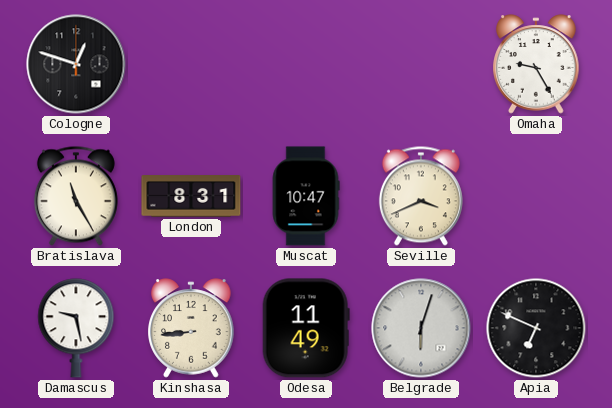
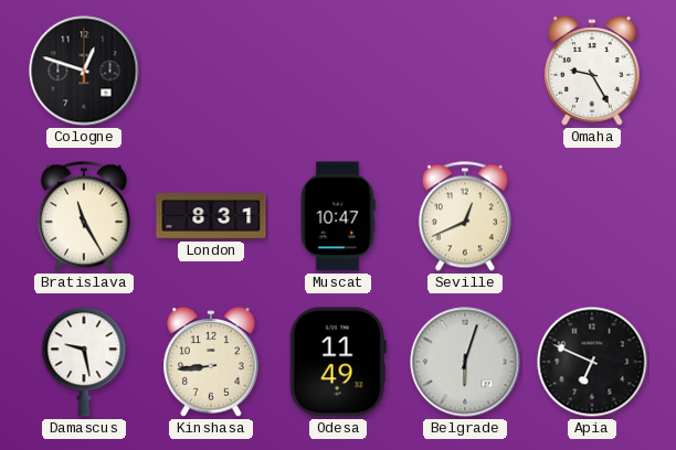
Seville: 3:41 -> 12:41 (465, 216)
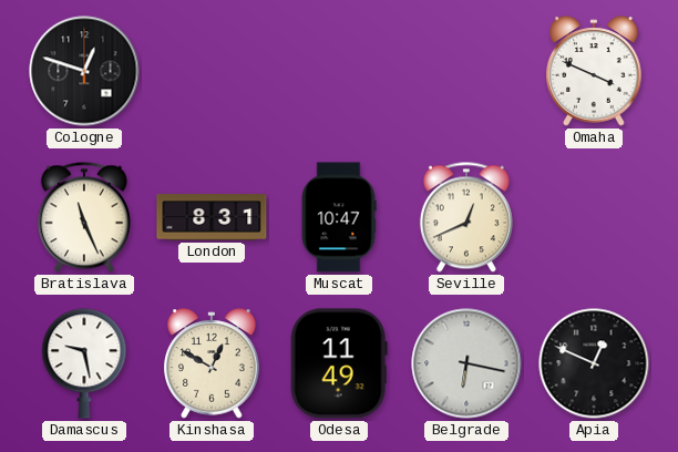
Omaha: 9:25 -> 3:49 (594, 71)
Bratislava: 11:25 -> 11:26 (84, 217)
Kinshasa: 8:44 -> 12:50 (212, 363)
Belgrade: 6:03 -> 6:17 (466, 363)
Apia: 6:49 -> 12:49 (594, 363)
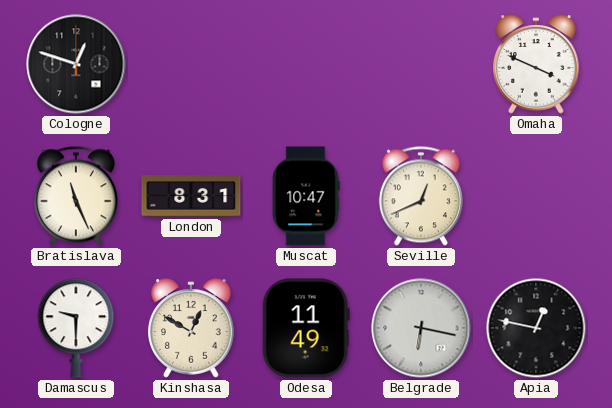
Damascus: 9:28 -> 9:30 (76, 328)
Apia: 12:49 -> 12:47 (536, 328)
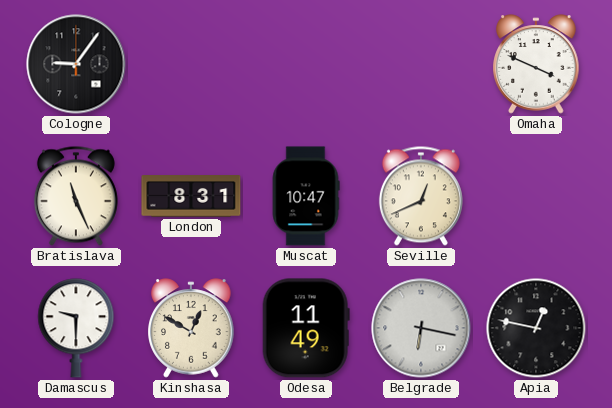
Cologne: 12:48 -> 9:06 (76, 64)
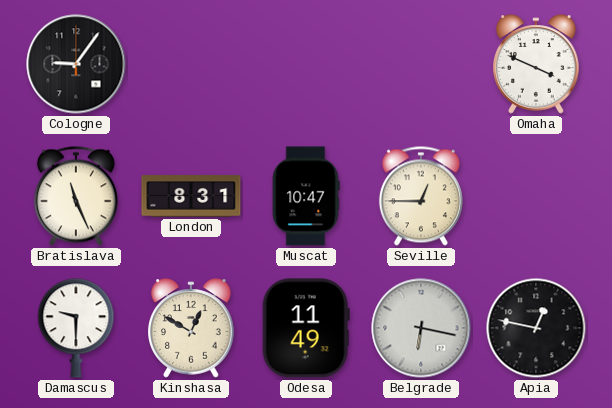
Seville: 12:41 -> 12:45 (421, 196)
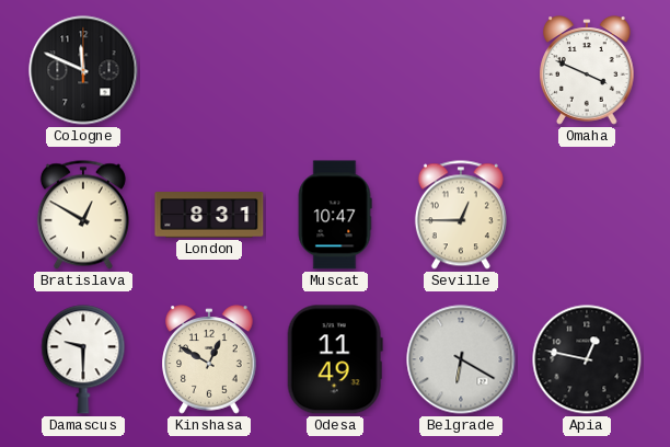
Cologne: 9:06 -> 11:49 (83, 70)
Bratislava: 11:26 -> 12:50 (83, 215)
Belgrade: 6:17 -> 6:20 (461, 359)
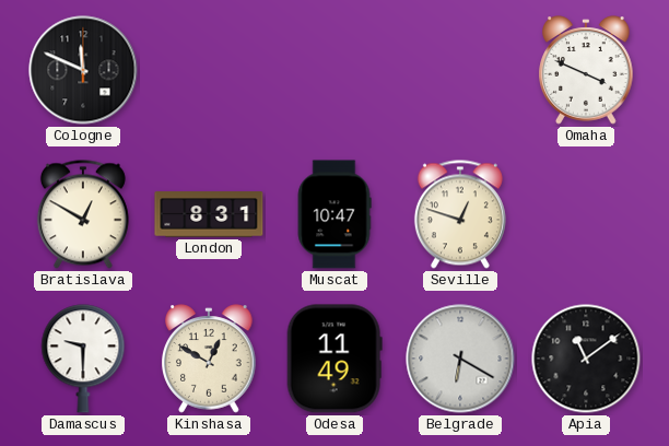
Seville: 12:45 -> 12:48 (460, 214)
Apia: 12:47 -> 11:09 (586, 359)
